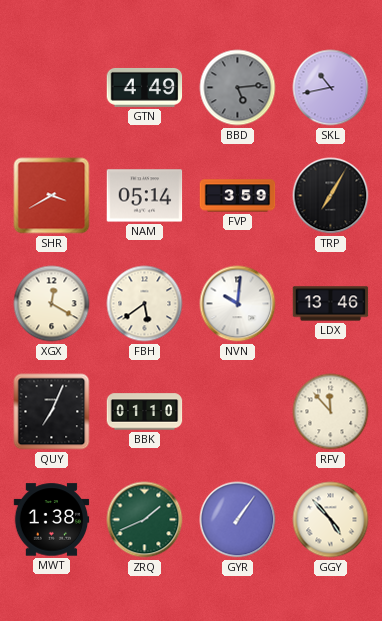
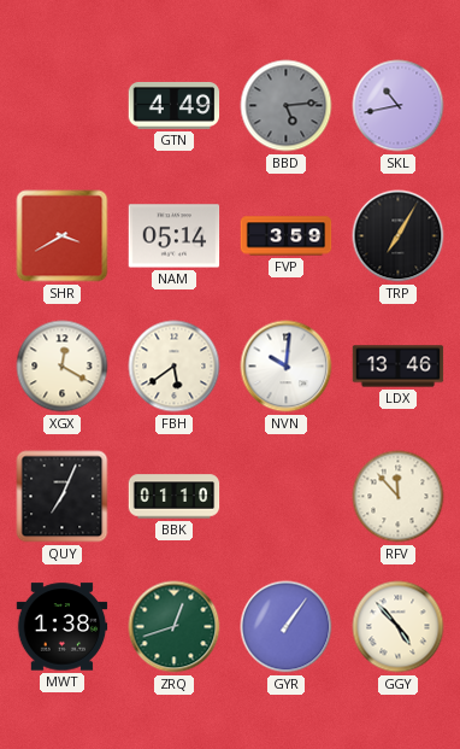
ZRQ: 1:41 -> 12:42 (175, 627)
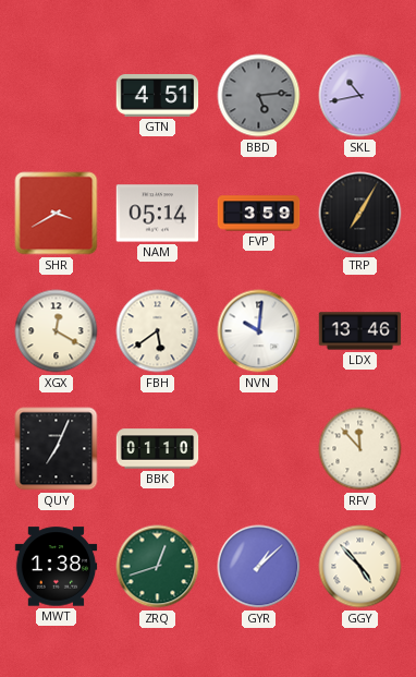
GTN: 4:49 -> 4:51 (158, 95)
GYR: 1:06 -> 1:08 (259, 567)
